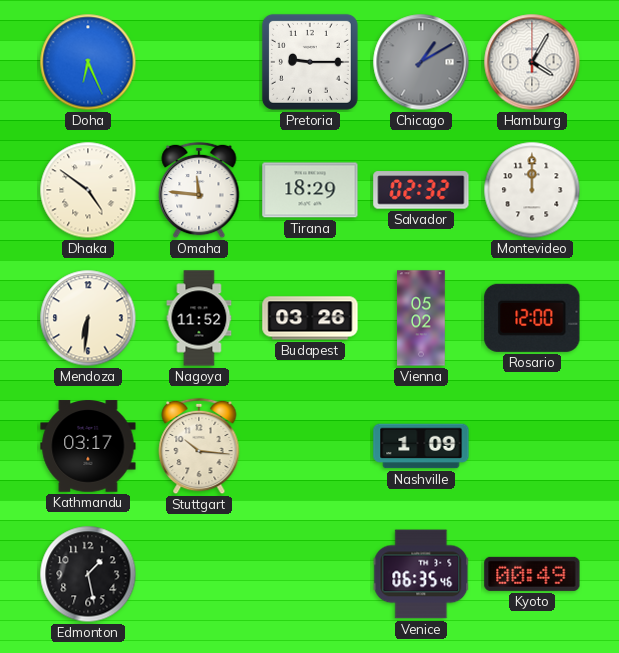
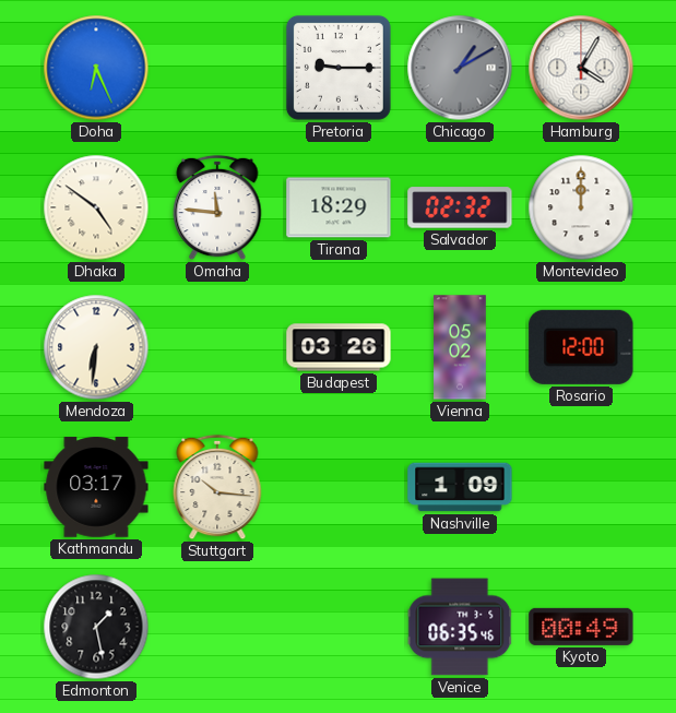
Nagoya: 11:52 -> none (199, 318)
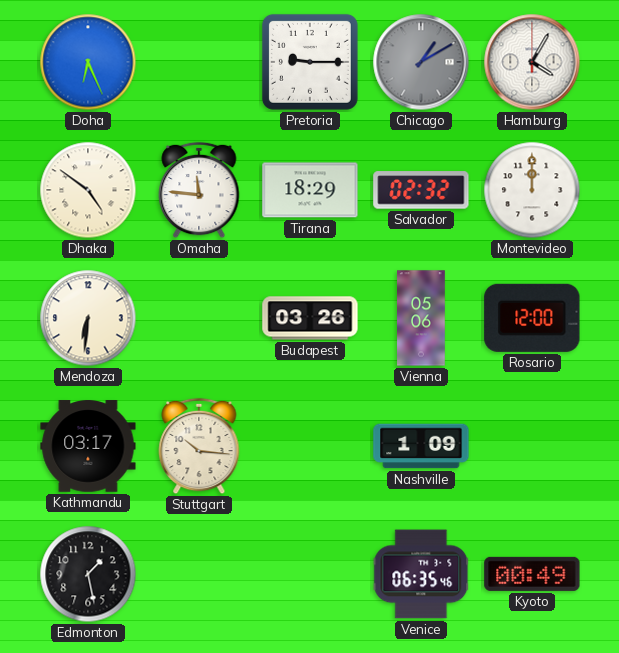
Vienna: 05:02 -> 05:06 (421, 318)
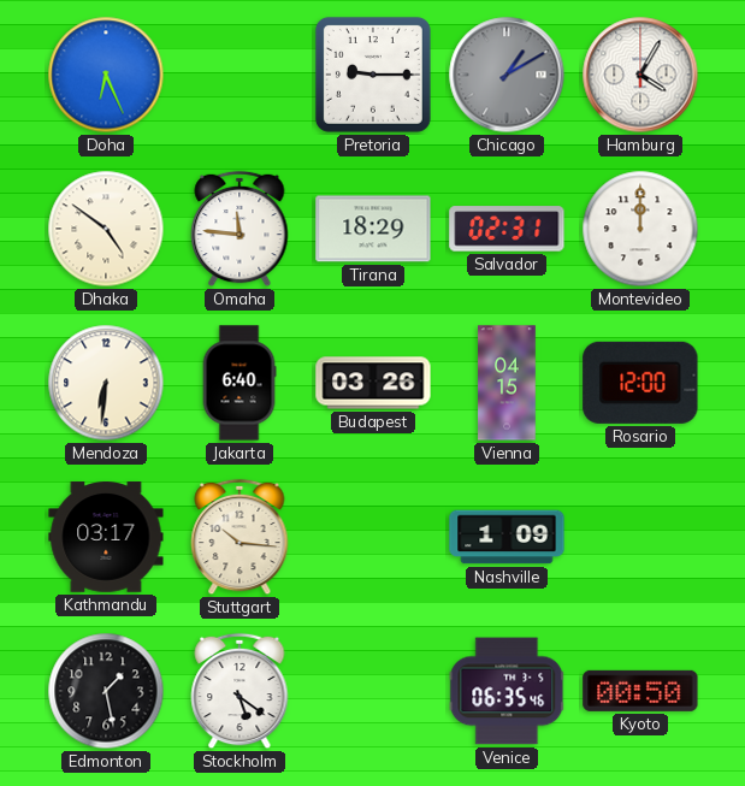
Salvador: 02:32 -> 02:31 (507, 229)
Jakarta: none -> 6:40 (240, 383)
Vienna: 05:06 -> 04:15 (507, 383)
Stockholm: none -> 5:21 (240, 691)
Kyoto: 00:49 -> 00:50 (640, 691)
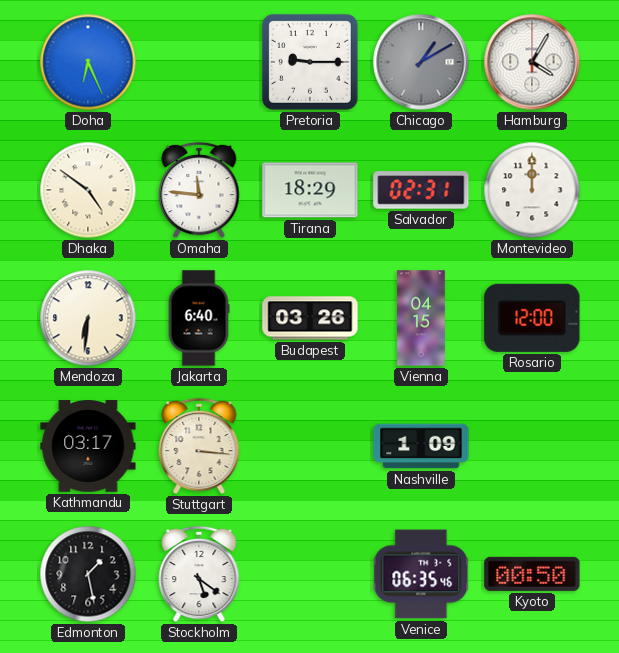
Stuttgart: 10:16 -> 3:16 (199, 446)
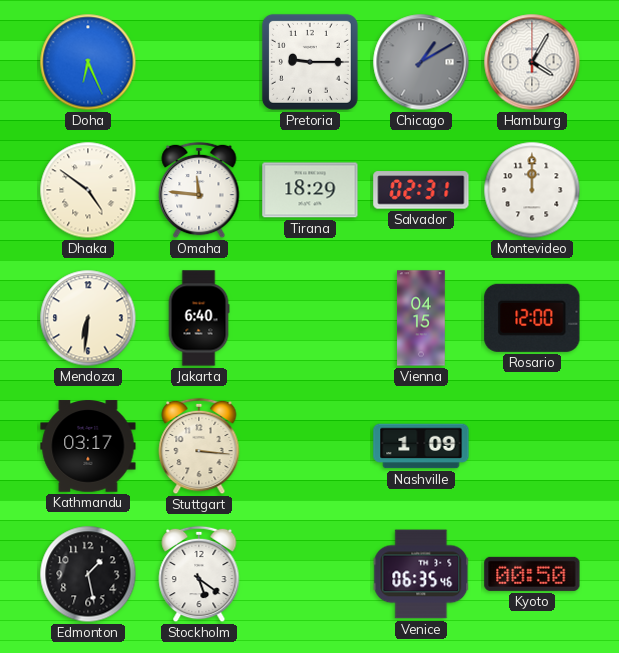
Budapest: 03:26 -> none (310, 318)
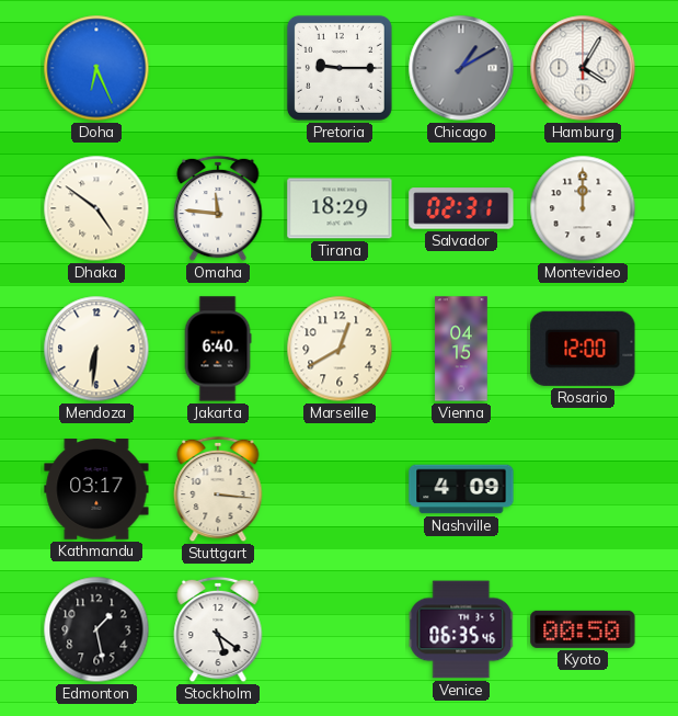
Marseille: none -> 12:40 (340, 349)
Nashville: 1:09 -> 4:09 (461, 489)
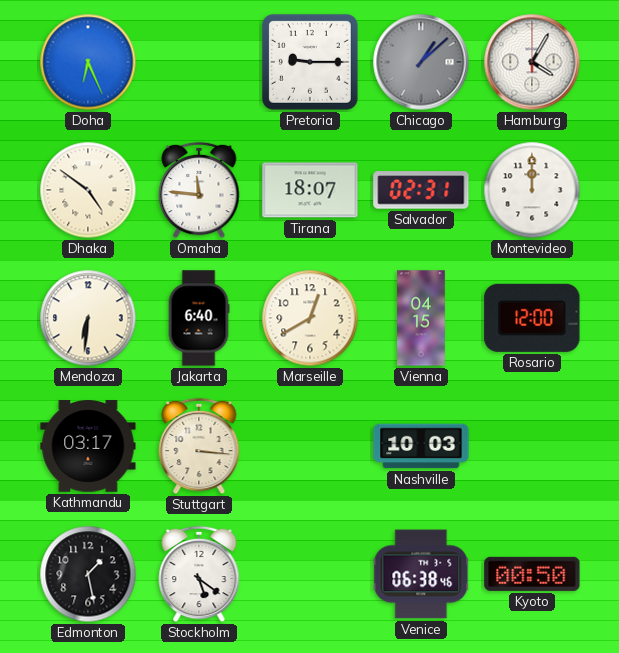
Chicago: 1:10 -> 1:08 (421, 62)
Tirana: 18:29 -> 18:07 (310, 190)
Nashville: 4:09 -> 10:03 (421, 446)
Venice: 06:35 -> 06:38 (421, 574)
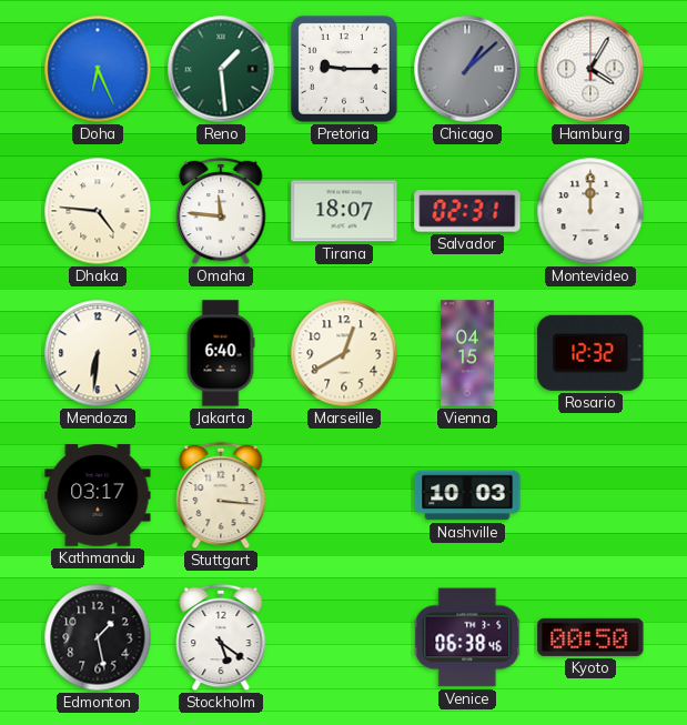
Reno: none -> 1:29 (221, 69)
Dhaka: 4:51 -> 4:46 (98, 211)
Rosario: 12:00 -> 12:32 (590, 353)
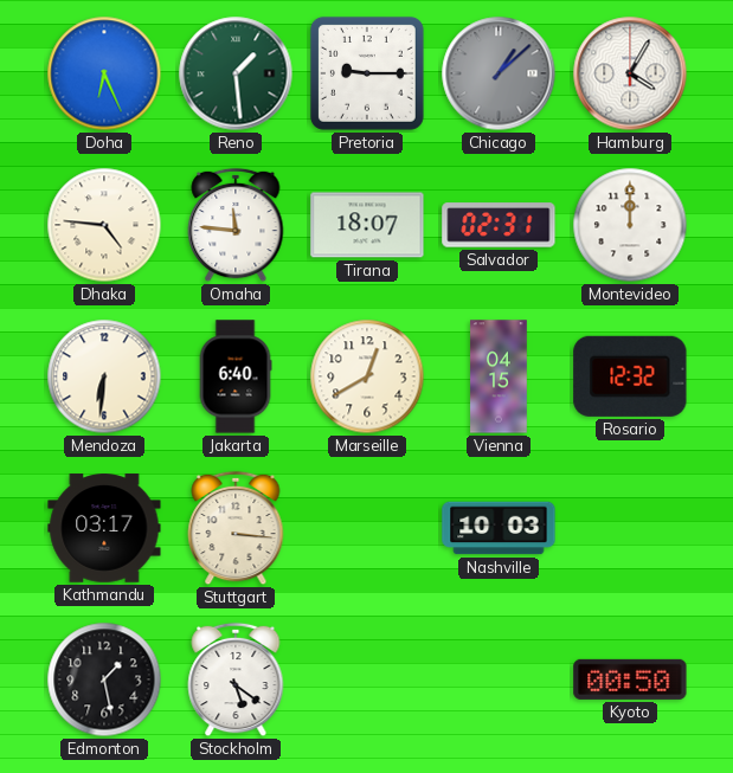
Venice: 06:38 -> none (467, 637)
